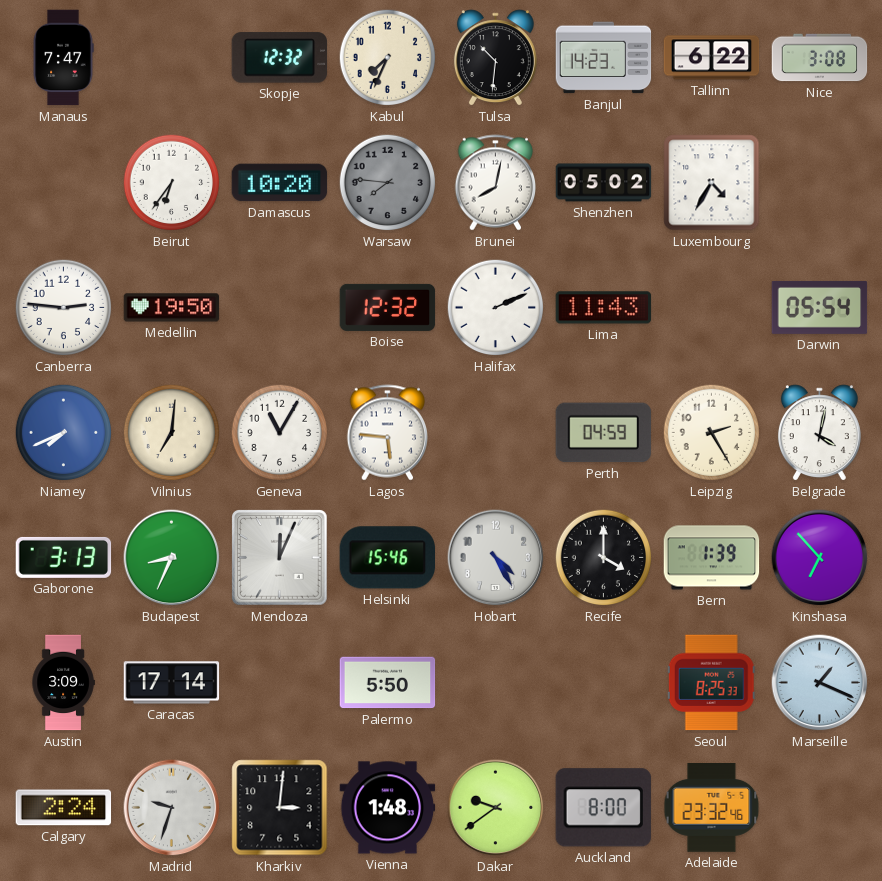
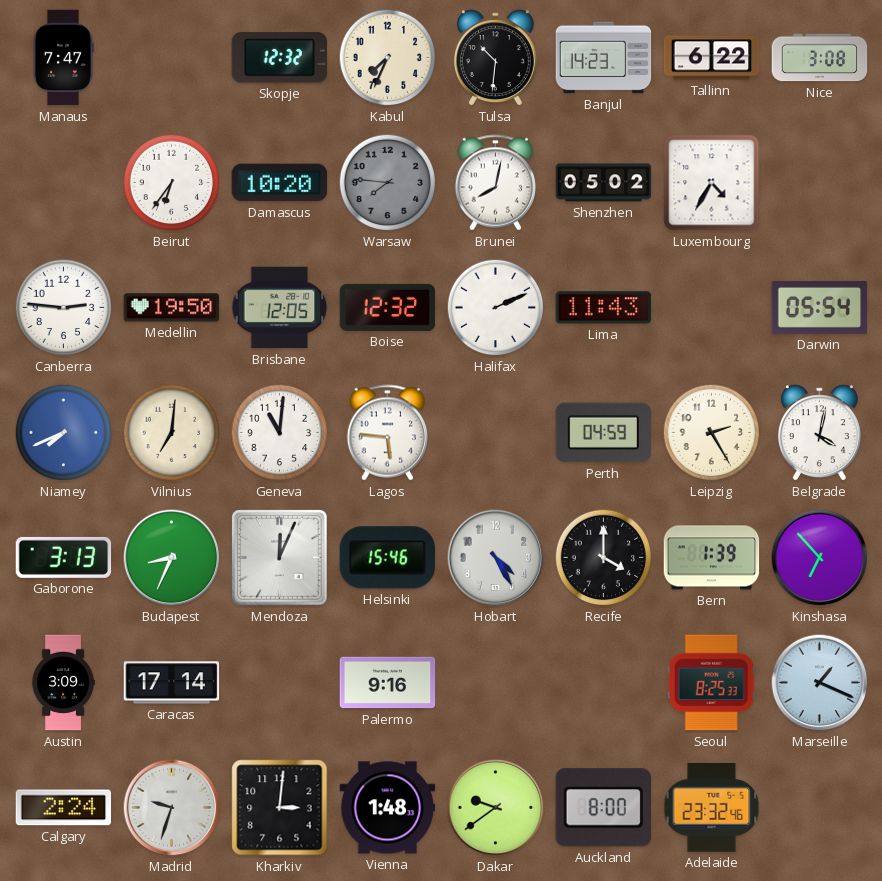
Brisbane: none -> 12:05 (280, 308)
Geneva: 11:05 -> 11:01 (280, 433)
Palermo: 5:50 -> 9:16 (388, 683)
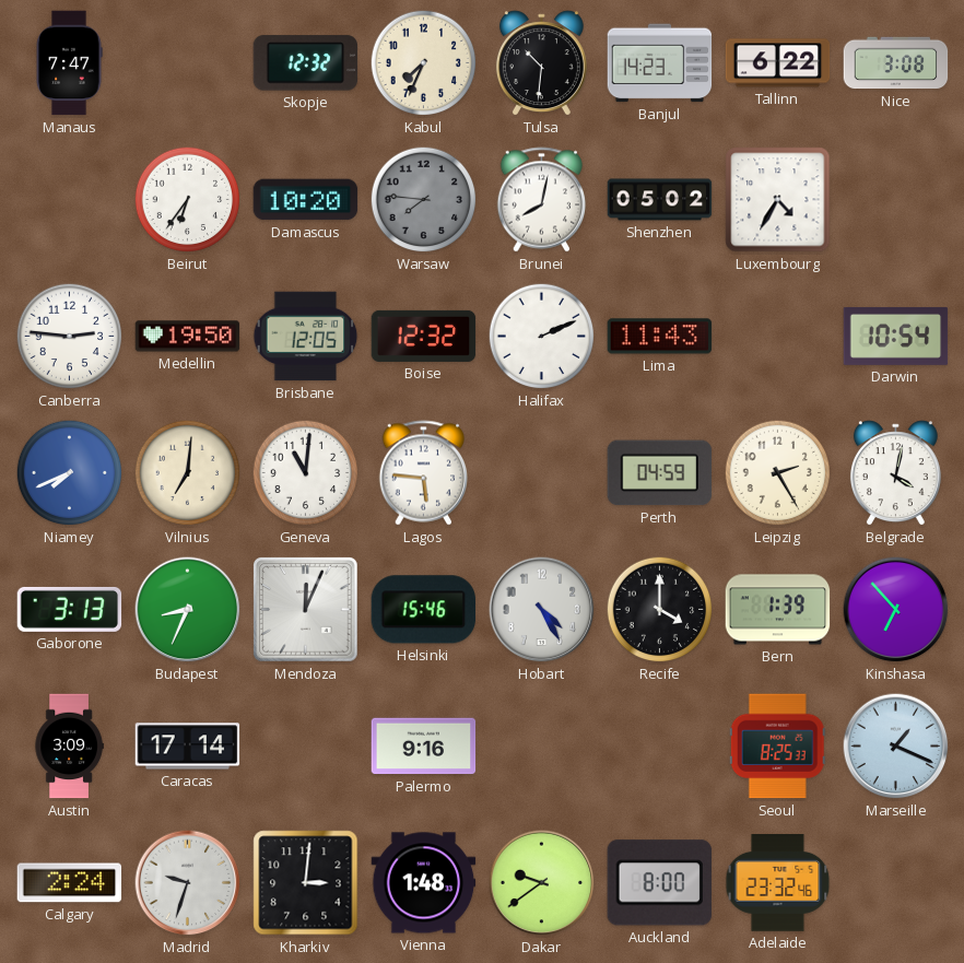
Darwin: 05:54 -> 10:54 (896, 336)
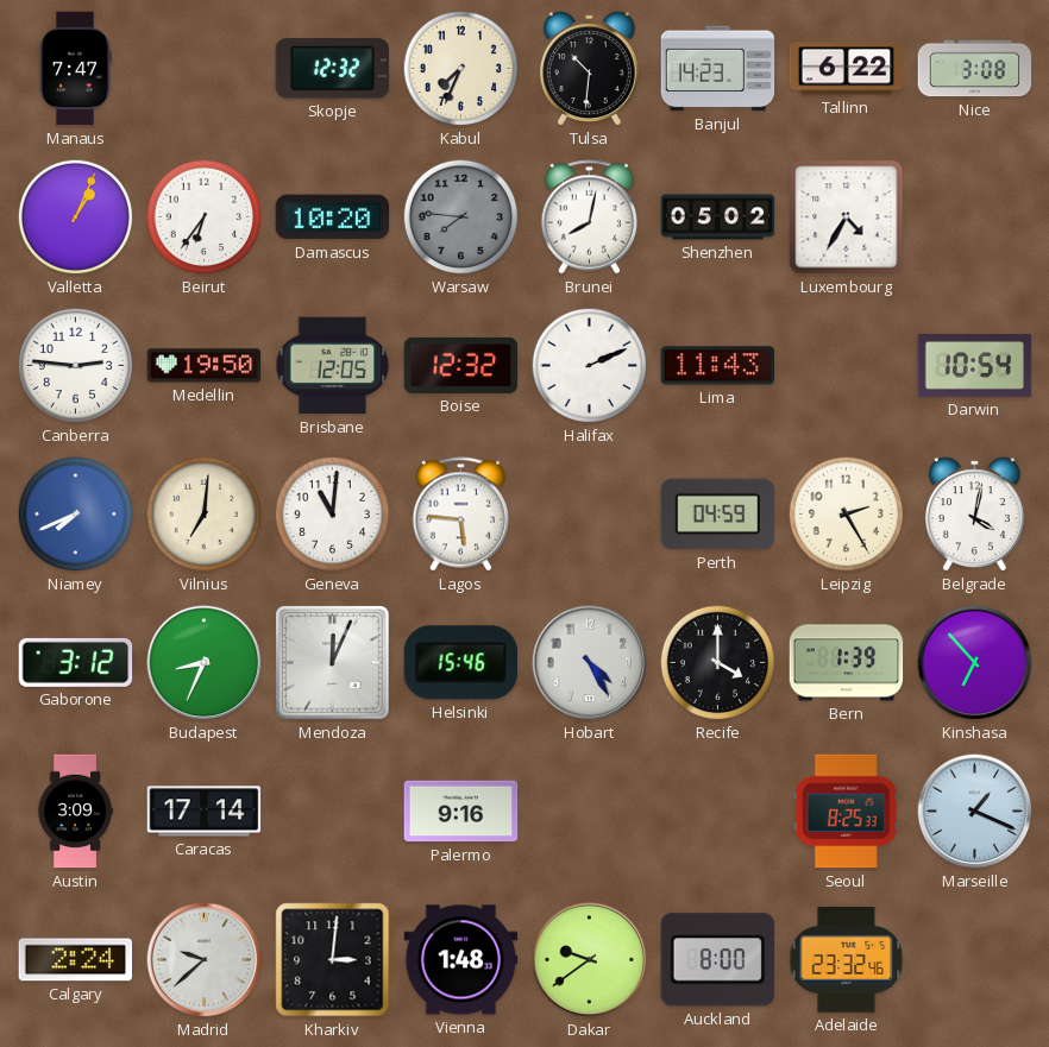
Valletta: none -> 1:04 (76, 217)
Gaborone: 3:13 -> 3:12 (76, 662)
Madrid: 9:33 -> 9:38 (205, 960)
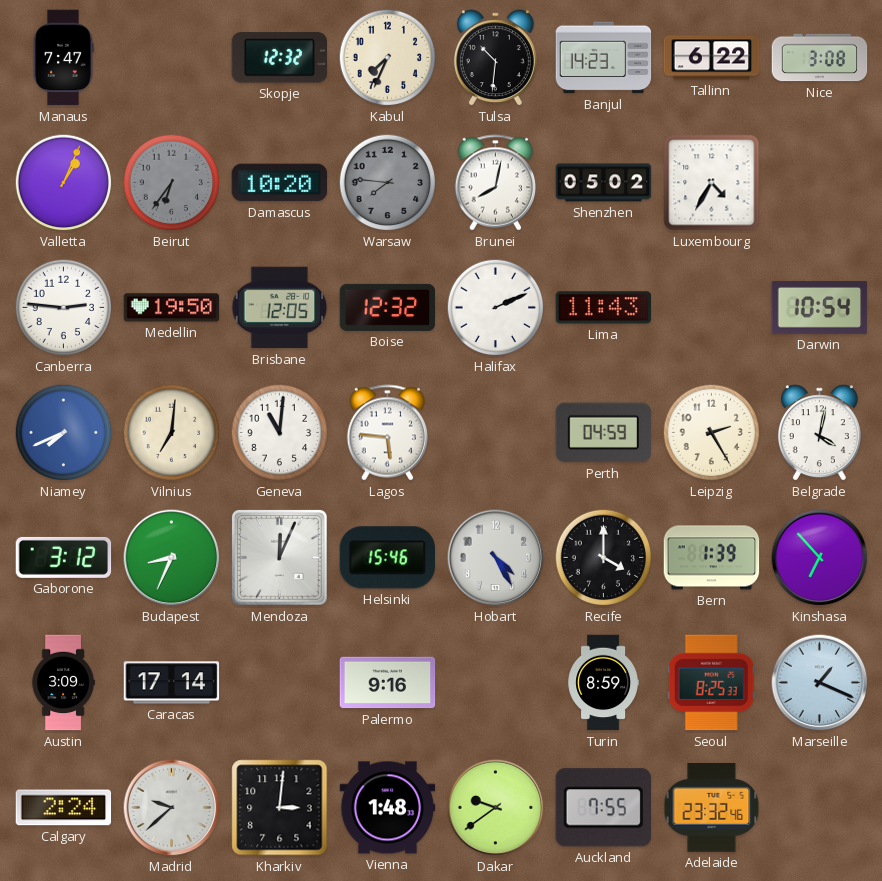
Beirut dial: white -> grey (172, 183)
Turin: none -> 8:59 (603, 683)
Auckland: 8:00 -> 7:55 (603, 808)
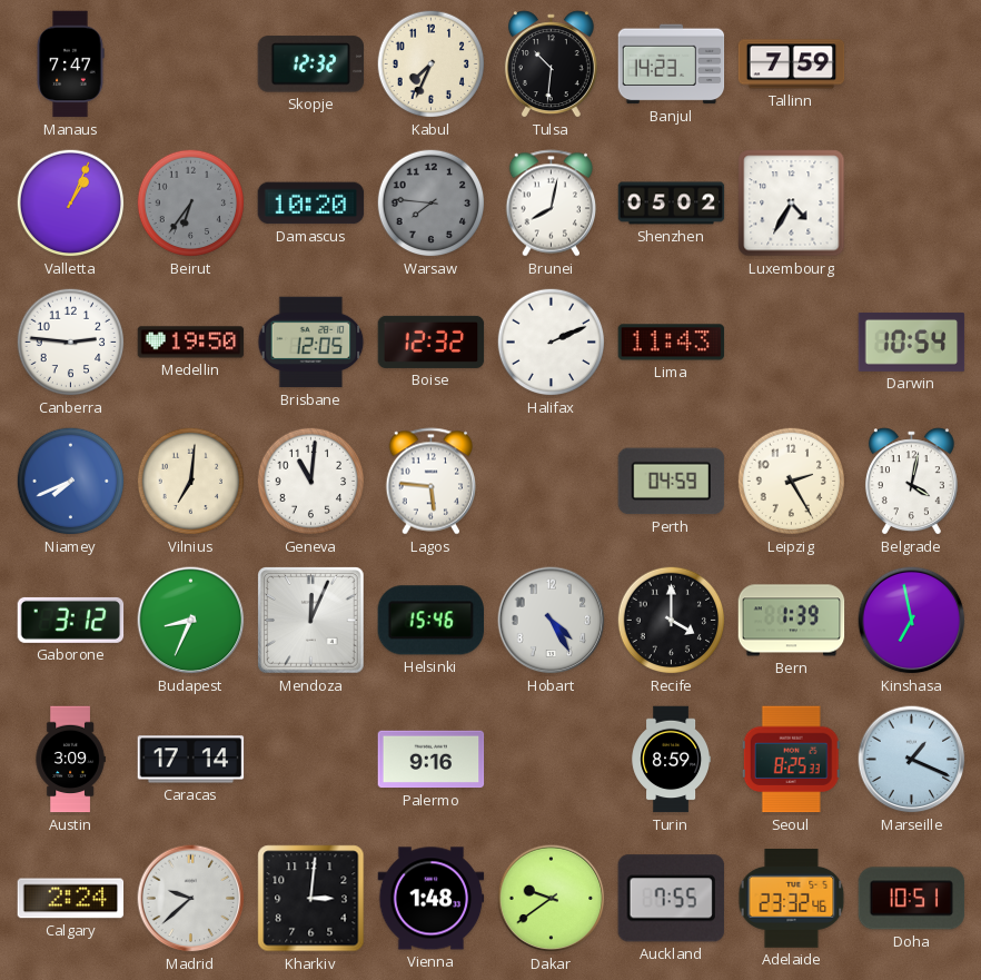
Tallinn: 6:22 -> 7:59 (792, 65)
Nice: 3:08 -> none (820, 58)
Kinshasa: 6:53 -> 6:58 (912, 621)
Doha: none -> 10:51 (912, 899)
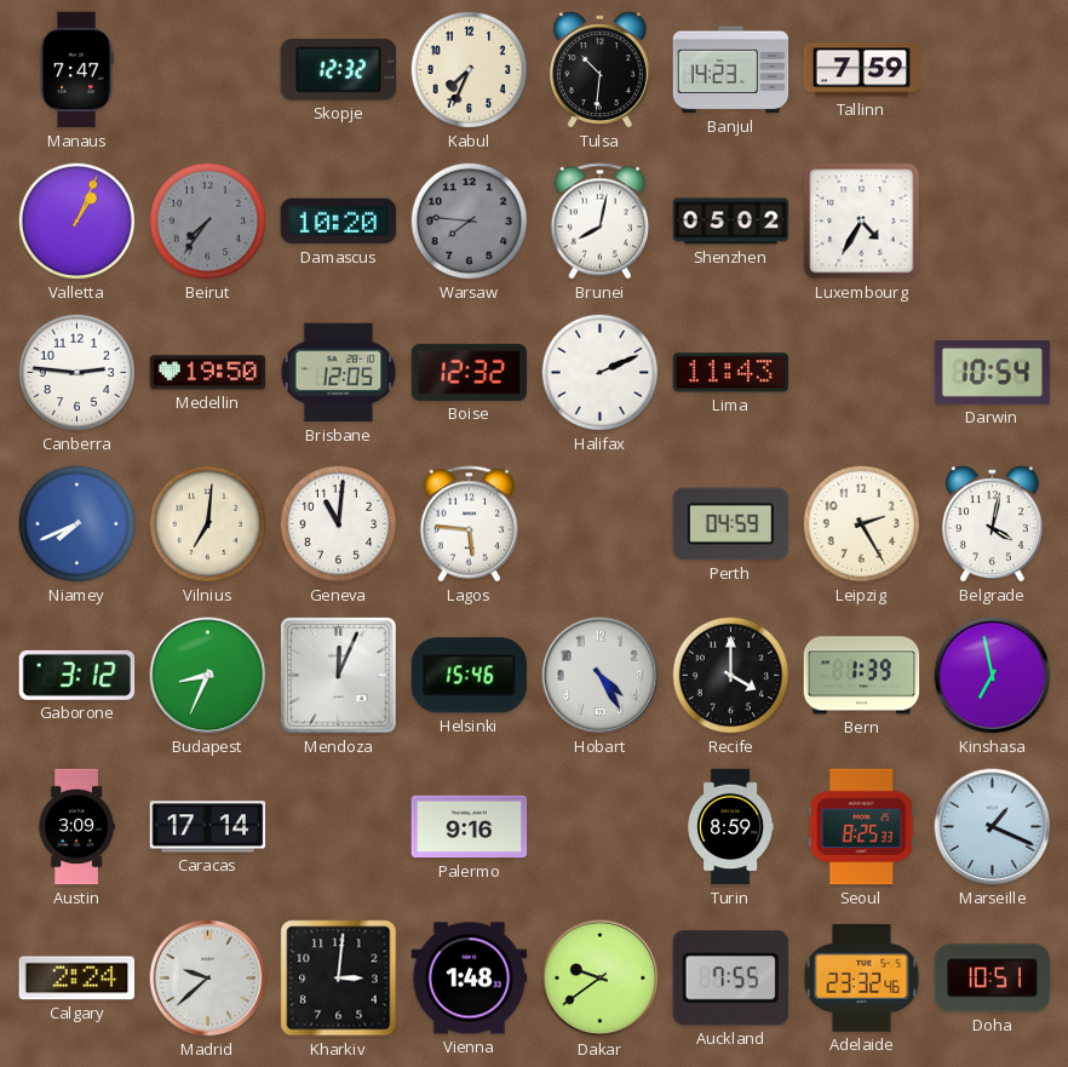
Beirut: 6:36 -> 7:36 (208, 222)
